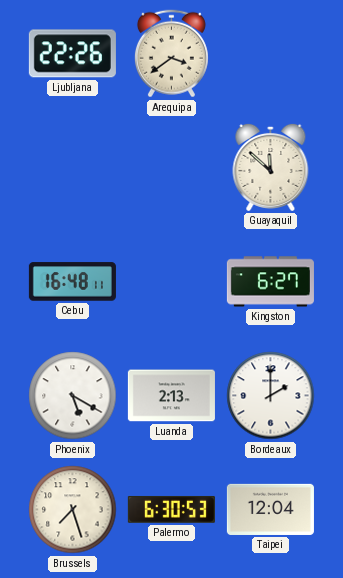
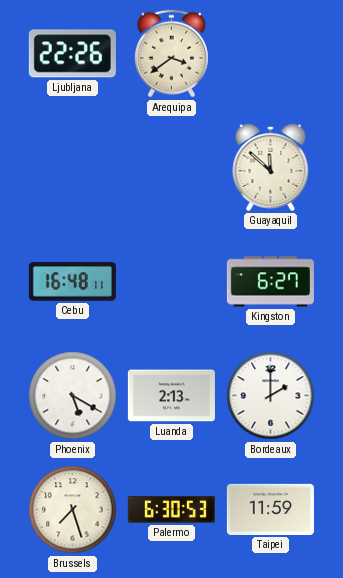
Taipei: 12:04 -> 11:59 (270, 509)
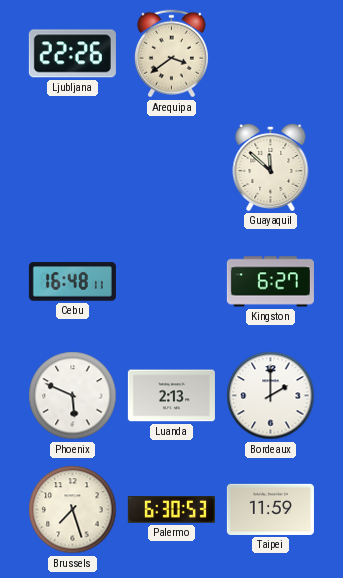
Phoenix: 5:20 -> 5:49 (73, 396)
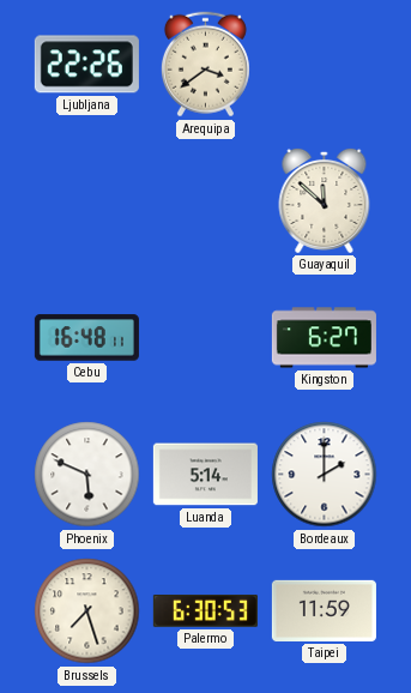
Luanda: 2:13 -> 5:14 (205, 475)
